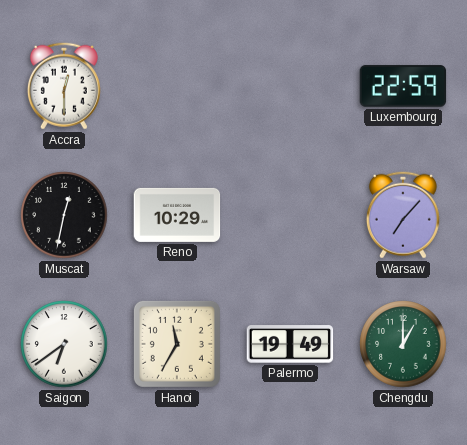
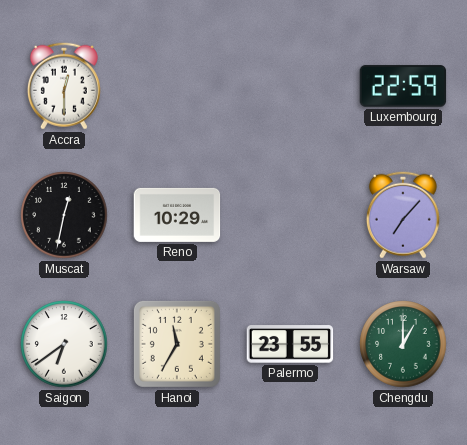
Palermo: 19:49 -> 23:55 (290, 344)
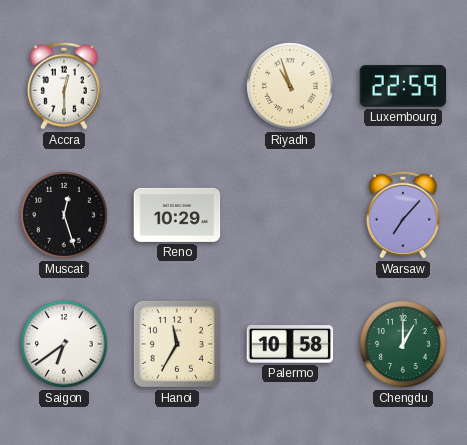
Riyadh: none -> 10:57 (290, 86)
Muscat: 12:32 -> 12:27 (64, 215)
Palermo: 23:55 -> 10:58 (290, 344)
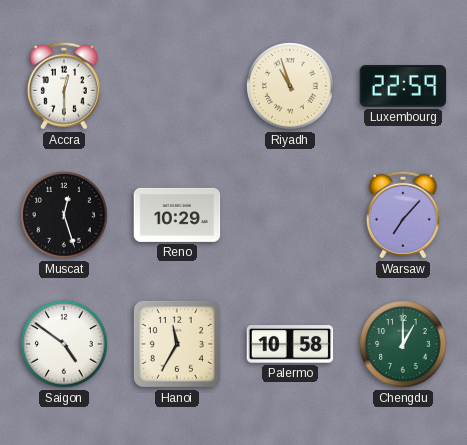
Saigon: 6:39 -> 4:51 (64, 344)
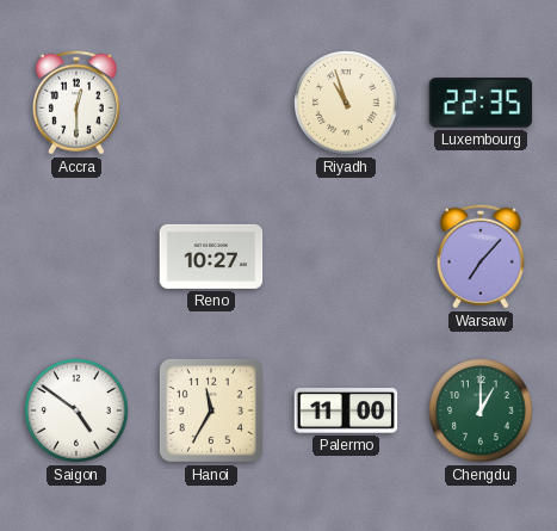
Luxembourg: 22:59 -> 22:35 (481, 103)
Muscat: 12:27 -> none (64, 215)
Reno: 10:29 -> 10:27 (211, 257)
Palermo: 10:58 -> 11:00 (346, 410)
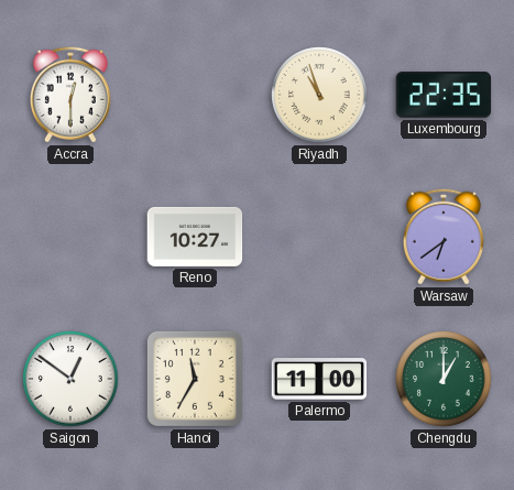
Warsaw: 7:07 -> 6:39 (444, 237)
Saigon: 4:51 -> 12:51 (70, 379)
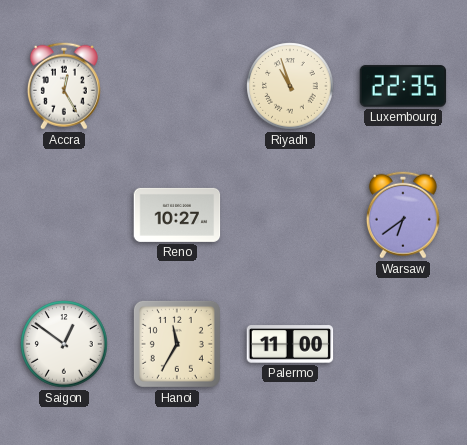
Accra: 12:30 -> 12:25 (64, 86)
Chengdu: 1:00 -> none (444, 379)
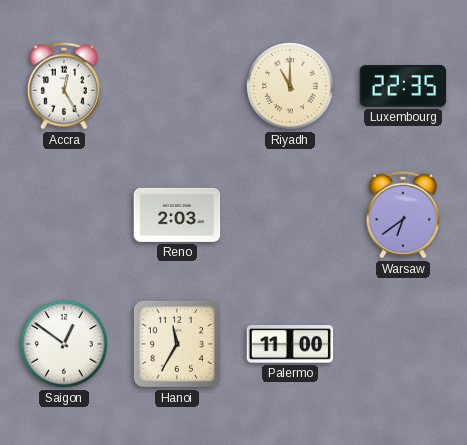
Riyadh: 10:57 -> 11:00 (290, 86)
Reno: 10:27 -> 2:03 (177, 215)
